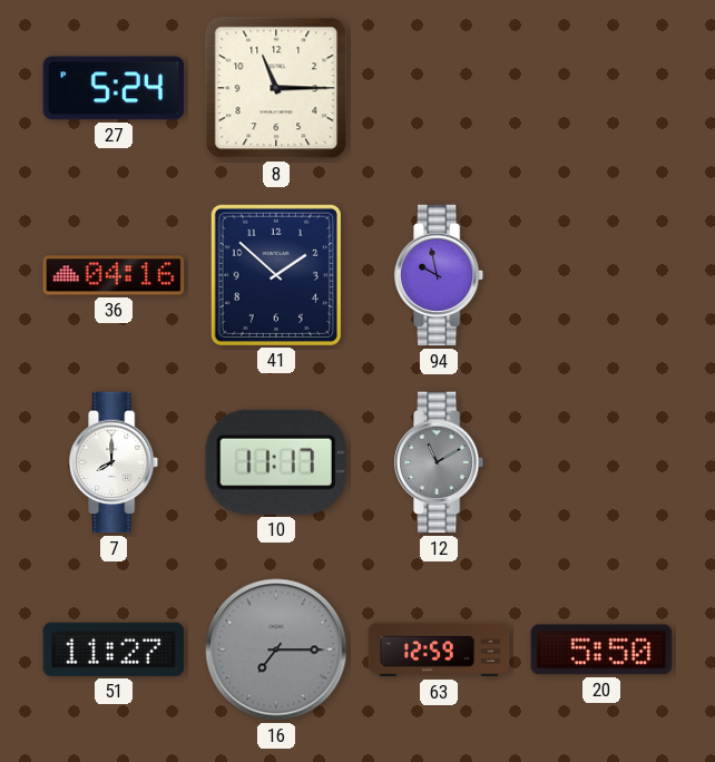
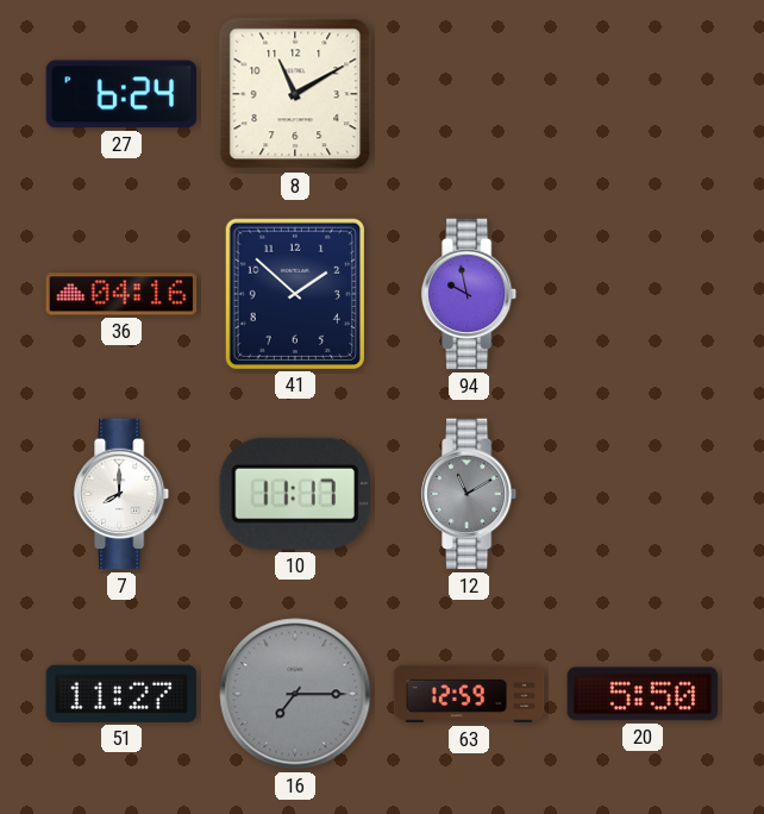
27: 5:24 -> 6:24 (121, 94)
8: 11:15 -> 11:10 (295, 94)
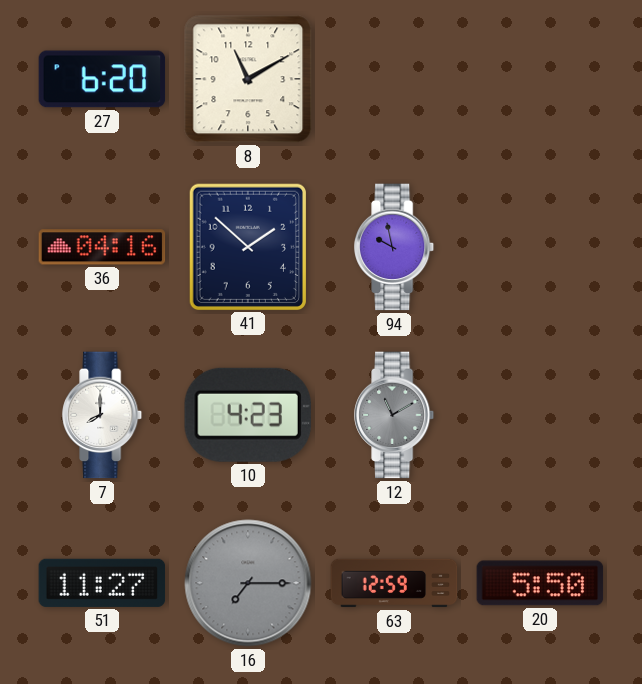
27: 6:24 -> 6:20 (102, 79)
10: 11:17 -> 4:23 (248, 415)
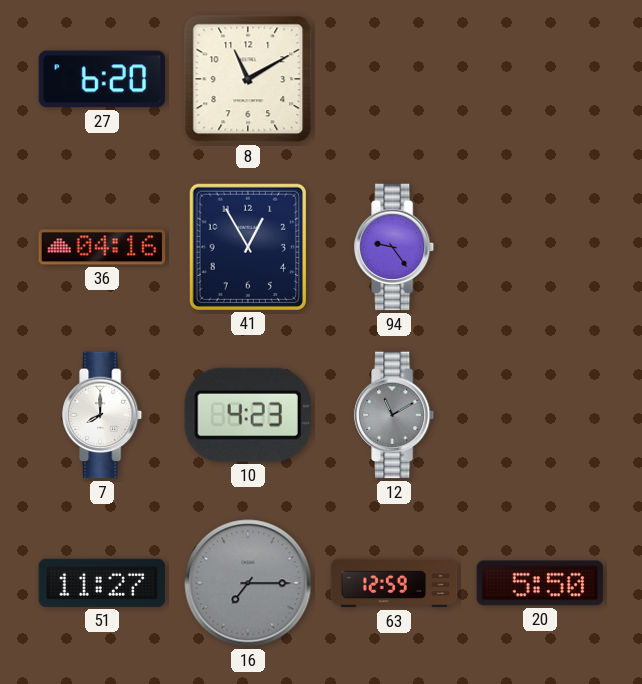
41: 1:52 -> 12:55 (247, 246)
94: 9:58 -> 9:24 (395, 247)
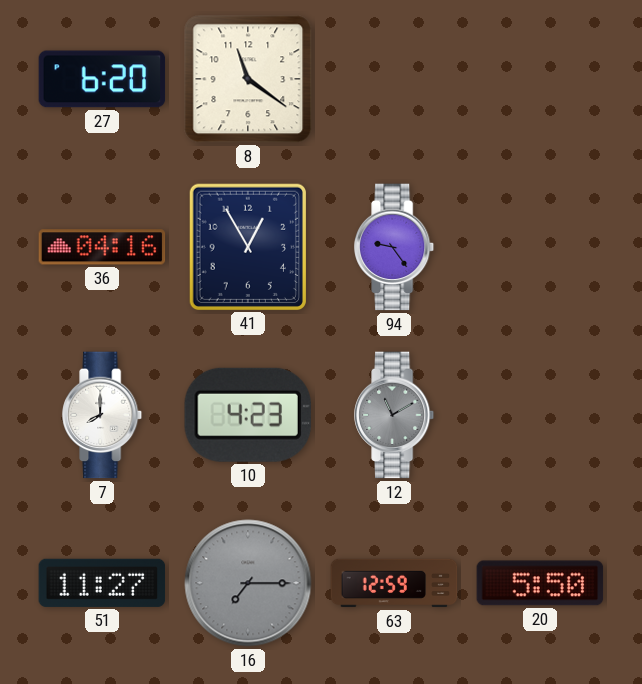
8: 11:10 -> 11:21 (248, 79)
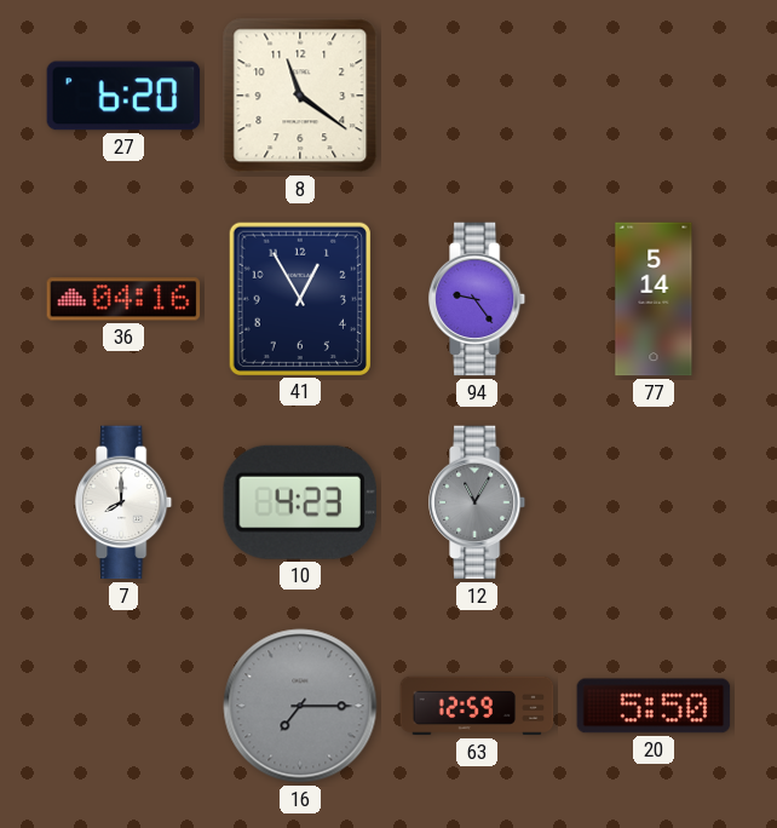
77: none -> 5:14 (654, 299)
12: 11:10 -> 11:05 (478, 502)
51: 11:27 -> none (102, 583)
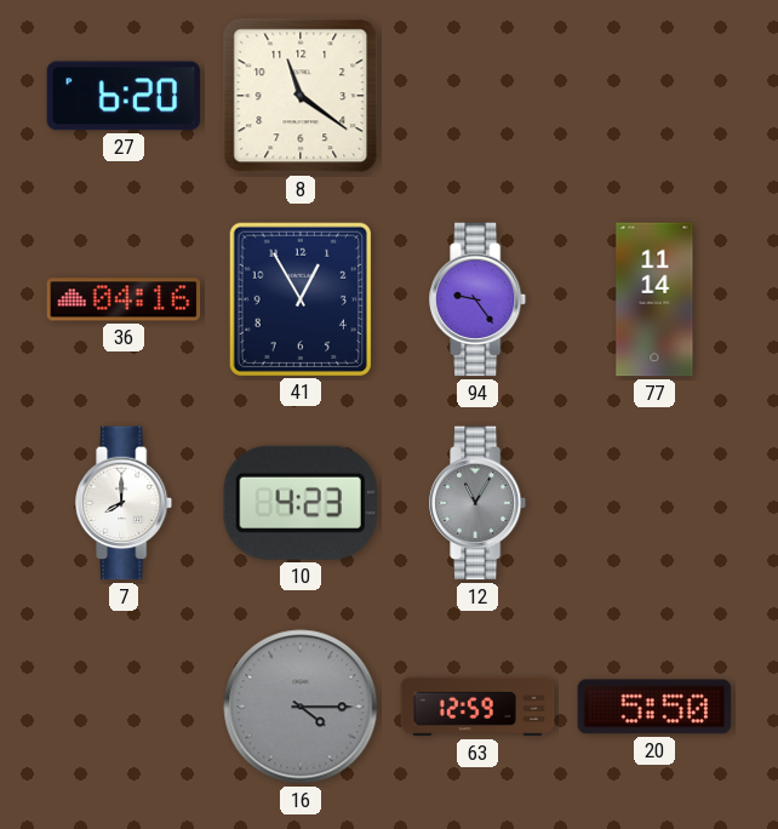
77: 5:14 -> 11:14 (654, 299)
16: 7:15 -> 4:15 (301, 707)
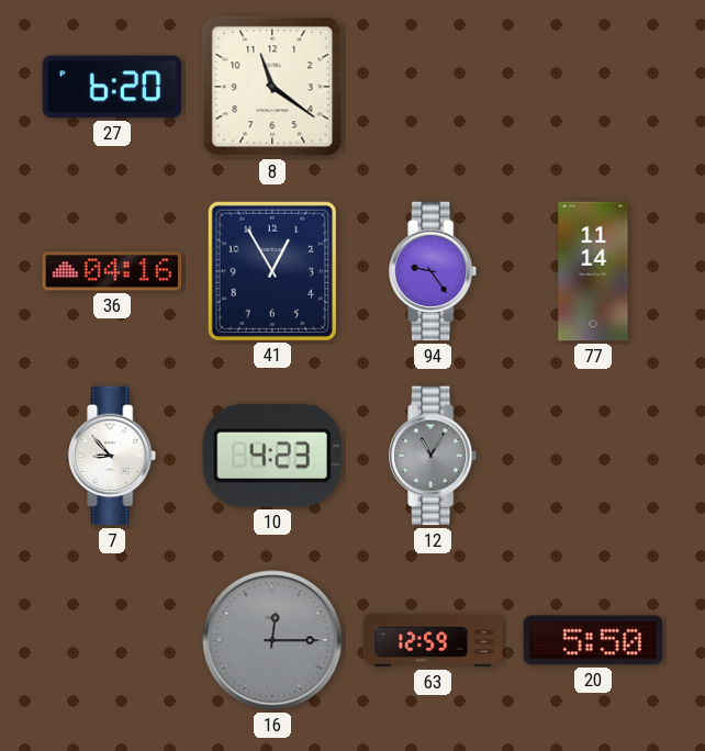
7: 8:00 -> 8:53 (113, 456)
16: 4:15 -> 12:15 (272, 640)
